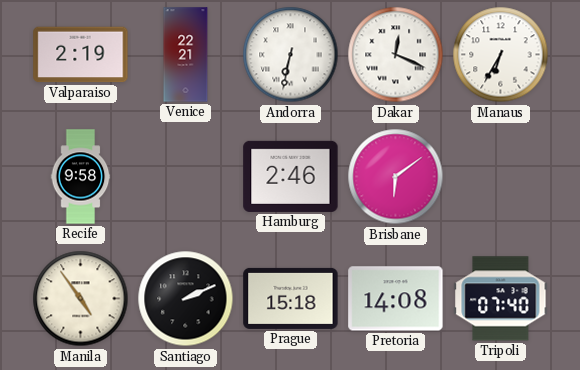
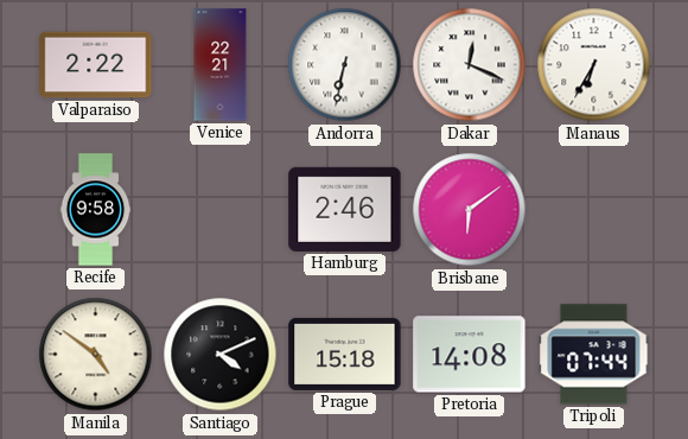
Valparaiso: 2:19 -> 2:22 (96, 65)
Manila: 4:54 -> 4:51 (96, 355)
Santiago: 2:11 -> 4:11 (221, 355)
Tripoli: 07:40 -> 07:44 (594, 355)
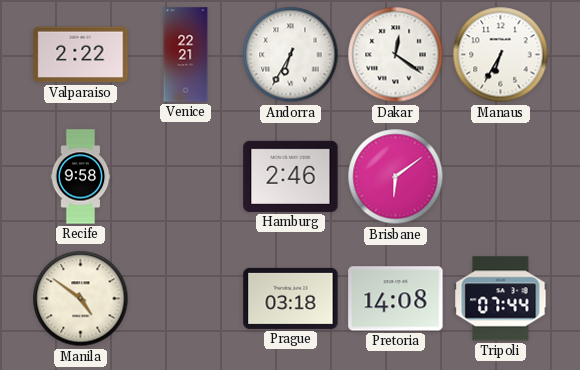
Andorra: 6:32 -> 6:35 (291, 55)
Dakar: 12:19 -> 12:21 (396, 55)
Santiago: 4:11 -> none (221, 355)
Prague: 15:18 -> 03:18 (291, 298)
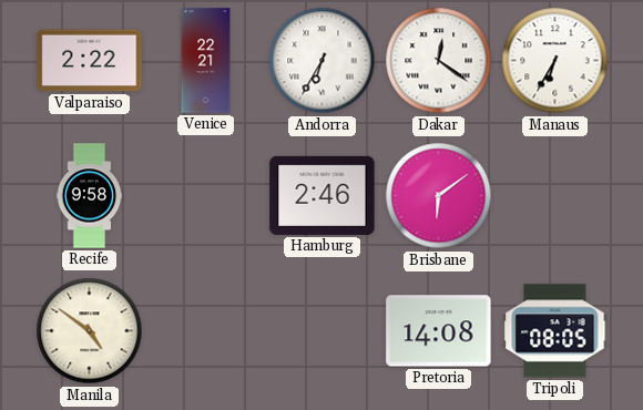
Prague: 03:18 -> none (291, 298)
Tripoli: 07:44 -> 08:05 (555, 331)
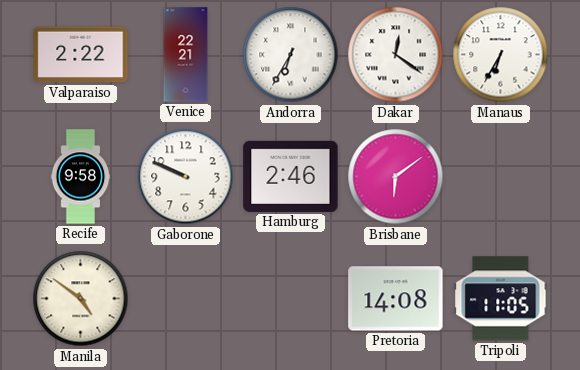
Gaborone: none -> 9:49 (186, 177)
Tripoli: 08:05 -> 11:05 (501, 299)
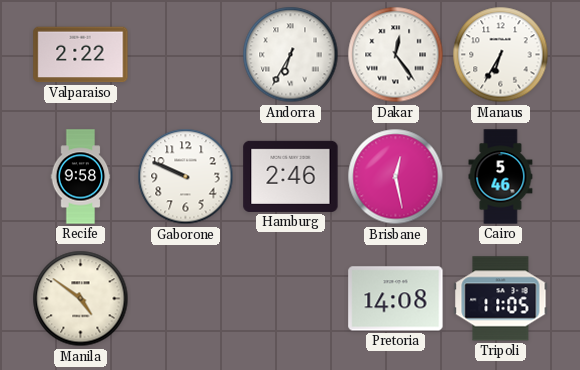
Venice: 22:21 -> none (186, 55)
Dakar: 12:21 -> 12:24 (396, 55)
Brisbane: 6:09 -> 12:28 (396, 177)
Cairo: none -> 5:46 (501, 177)
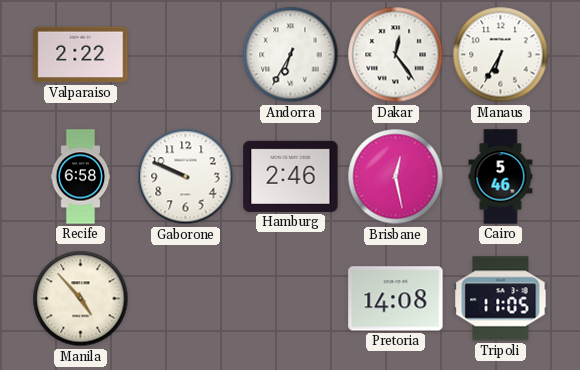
Recife: 9:58 -> 6:58 (81, 177)
Manila: 4:51 -> 4:53 (81, 299)
